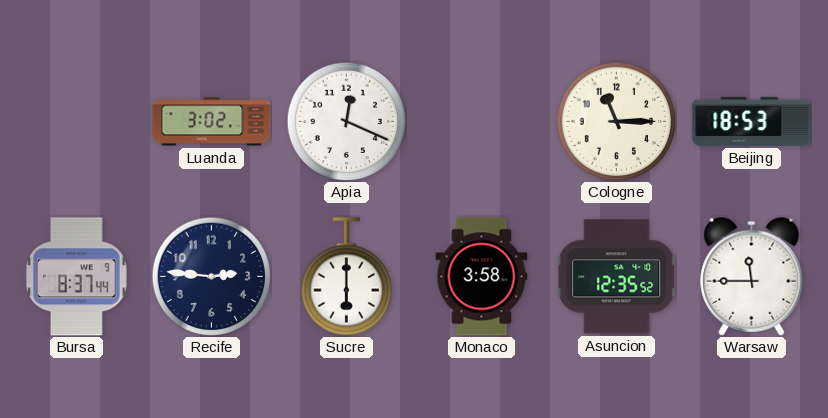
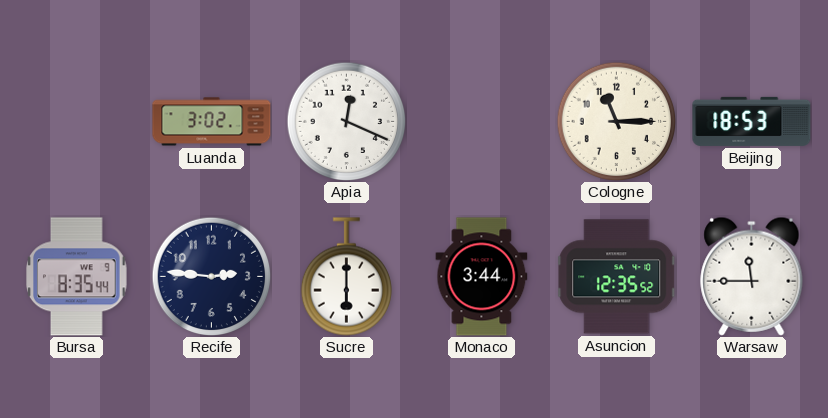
Bursa: 8:37 -> 8:35 (77, 277)
Monaco: 3:58 -> 3:44 (482, 277)
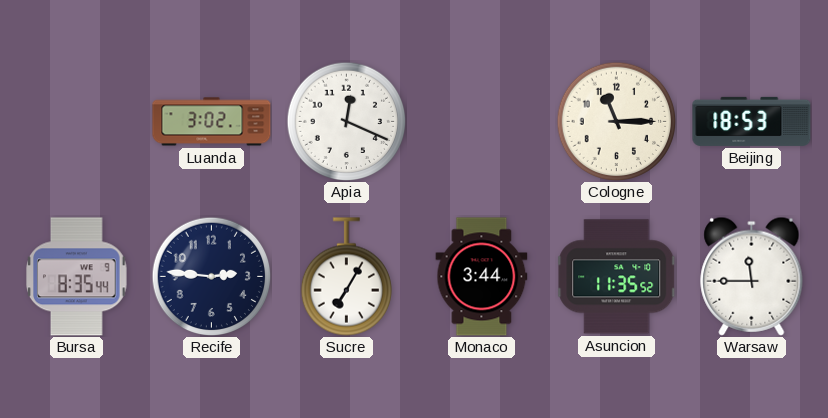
Sucre: 6:00 -> 7:05 (346, 277)
Asuncion: 12:35 -> 11:35 (617, 277)
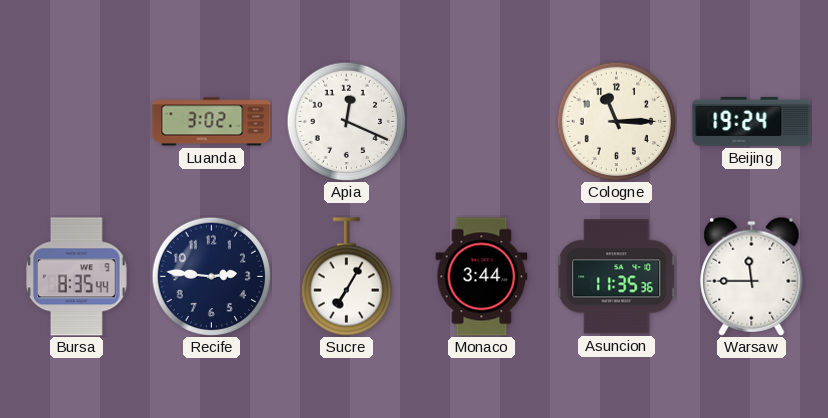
Beijing: 18:53 -> 19:24 (752, 121)
Asuncion: 11:35:52 -> 11:35:36 (617, 277)
